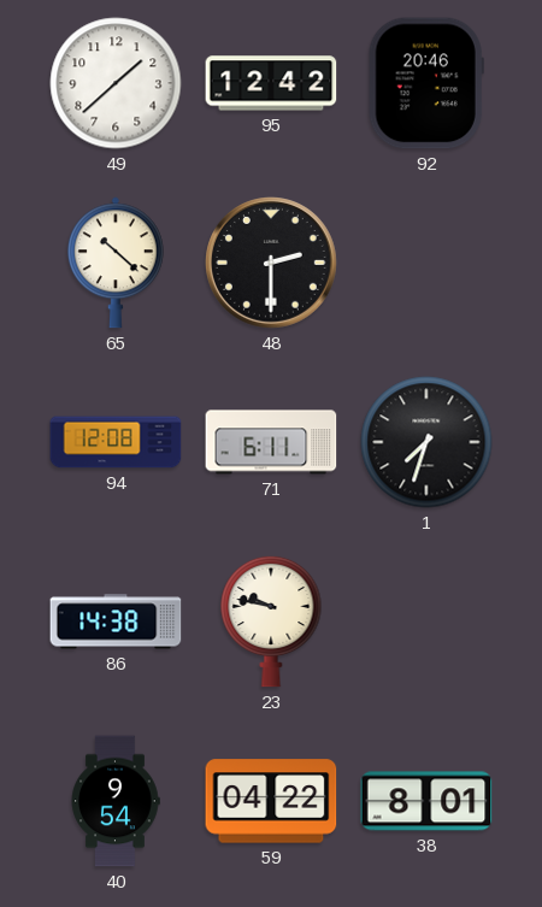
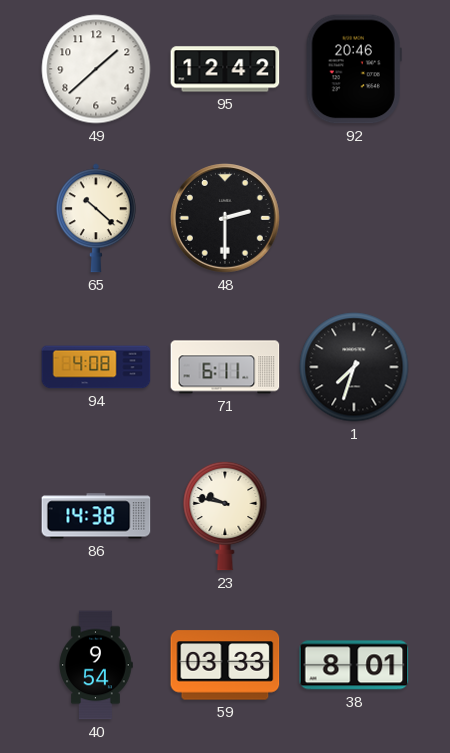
94: 12:08 -> 4:08 (96, 367)
59: 04:22 -> 03:33 (225, 665)
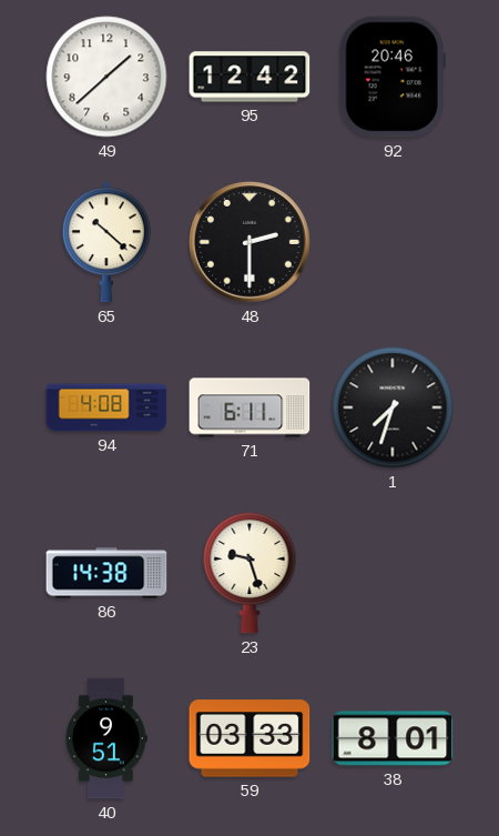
23: 9:47 -> 9:27 (249, 573)
40: 9:54 -> 9:51 (106, 738)
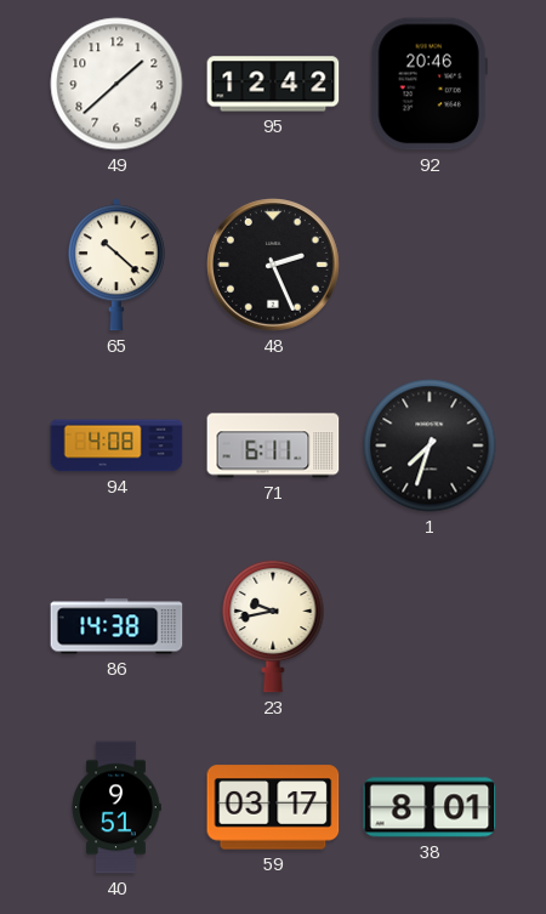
48: 2:30 -> 2:26 (274, 266)
23: 9:27 -> 9:43 (273, 626)
59: 03:33 -> 03:17 (273, 807)
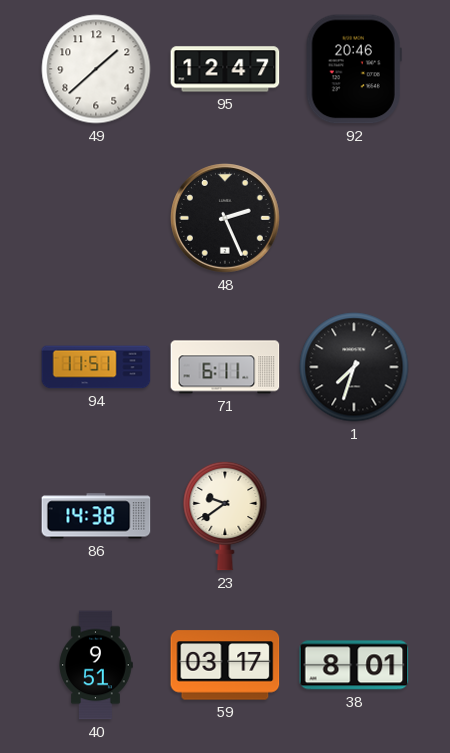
95: 12:42 -> 12:47 (225, 69)
65: 10:22 -> none (116, 265)
94: 4:08 -> 11:51 (96, 367)
23: 9:43 -> 9:39 (225, 516)
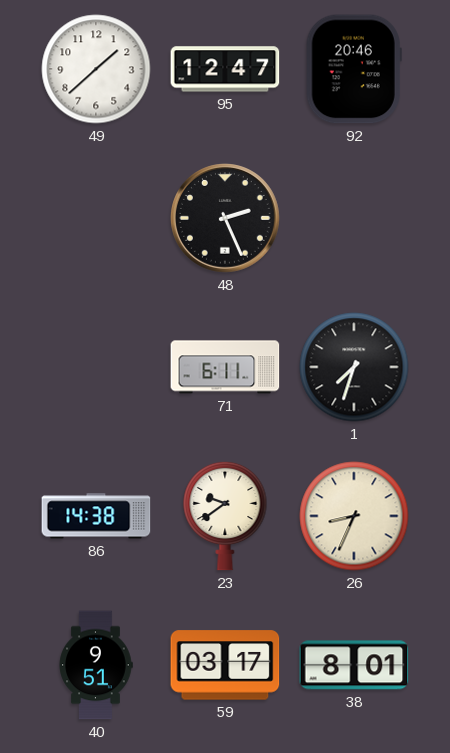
94: 11:51 -> none (96, 367)
26: none -> 8:34 (354, 516)
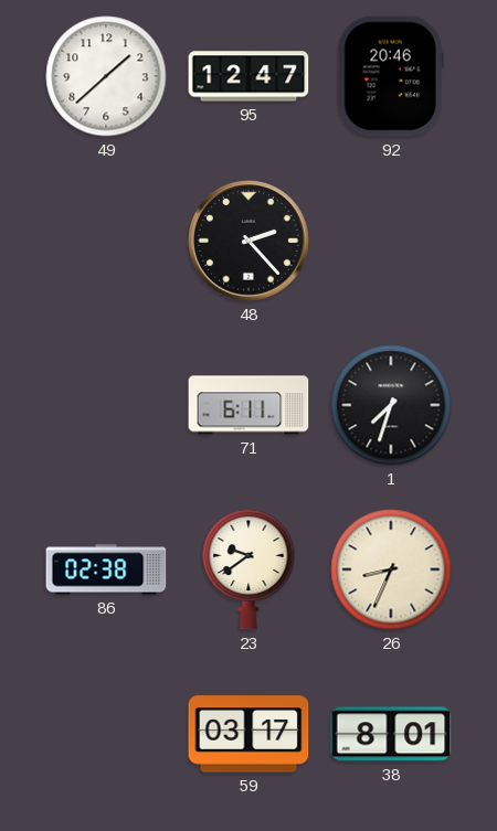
48: 2:26 -> 2:23 (250, 242)
86: 14:38 -> 02:38 (106, 569)
40: 9:51 -> none (96, 665)
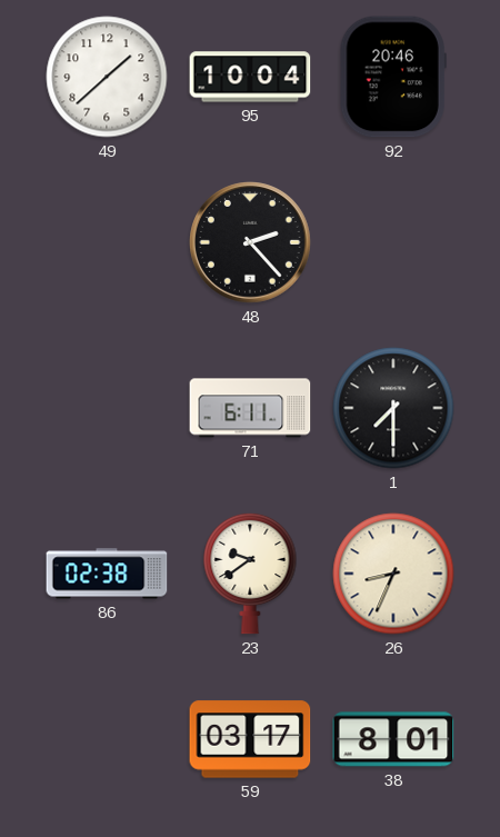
95: 12:47 -> 10:04 (250, 77)
1: 7:33 -> 7:30 (393, 408)
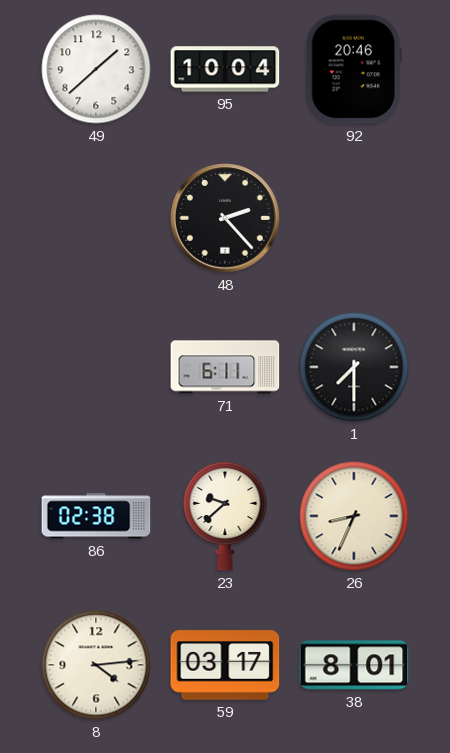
23: 9:39 -> 9:38 (225, 516)
8: none -> 4:14 (96, 665)
